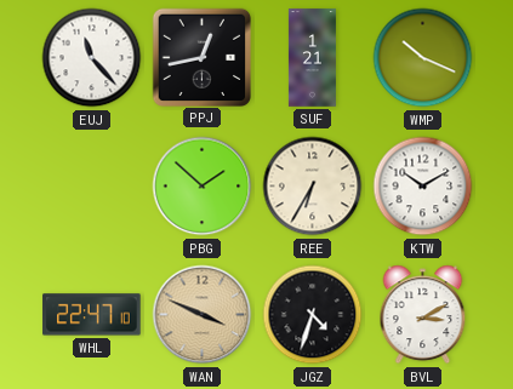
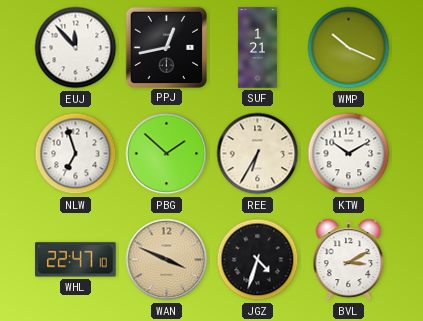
EUJ: 11:23 -> 11:53 (76, 48)
NLW: none -> 6:57 (76, 154)
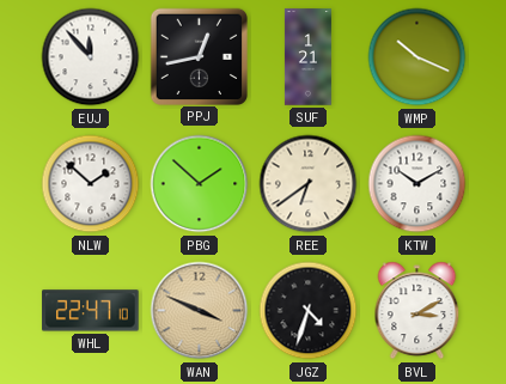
NLW: 6:57 -> 1:52 (91, 184)
REE: 6:35 -> 6:39 (309, 184)
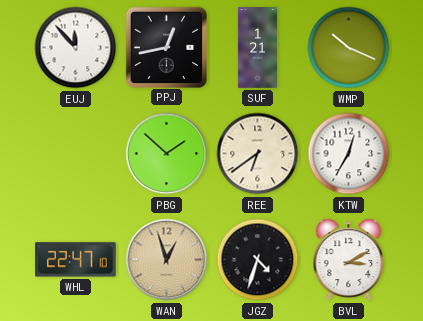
NLW: 1:52 -> none (91, 184)
KTW: 10:10 -> 12:35 (349, 154)
WAN: 3:49 -> 12:57 (167, 260)
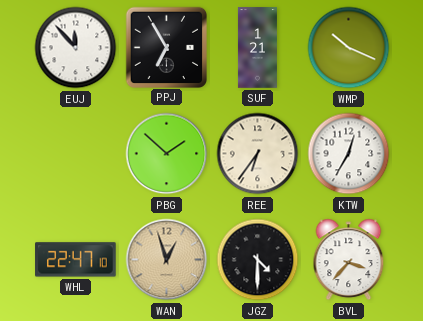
PPJ: 12:43 -> 6:55 (166, 47)
REE: 6:39 -> 6:36 (258, 154)
JGZ: 4:33 -> 4:30 (258, 260)
BVL: 3:10 -> 3:37 (349, 260)
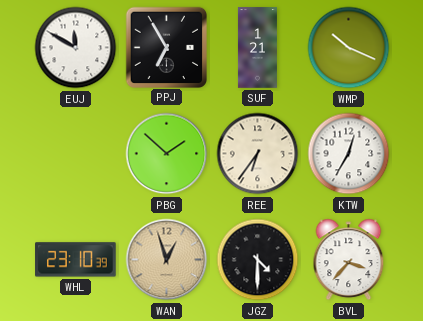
EUJ: 11:53 -> 11:50 (76, 48)
WHL: 22:47 -> 23:10 (76, 260)
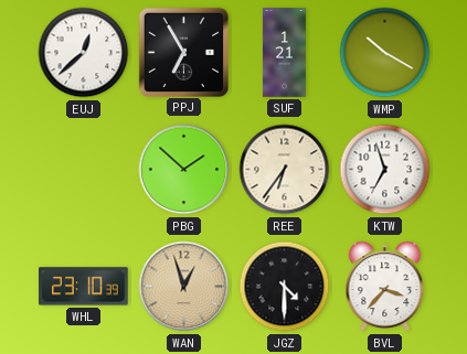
EUJ: 11:50 -> 12:38 (84, 53)
WMP: 10:19 -> 10:20 (385, 53)
KTW: 12:35 -> 6:57 (385, 170)
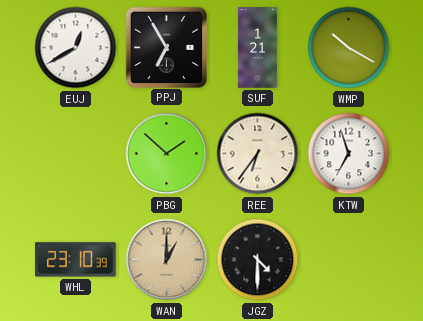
EUJ: 12:38 -> 12:40 (76, 48)
WAN: 12:57 -> 1:00 (167, 260)
BVL: 3:37 -> none (385, 287)
